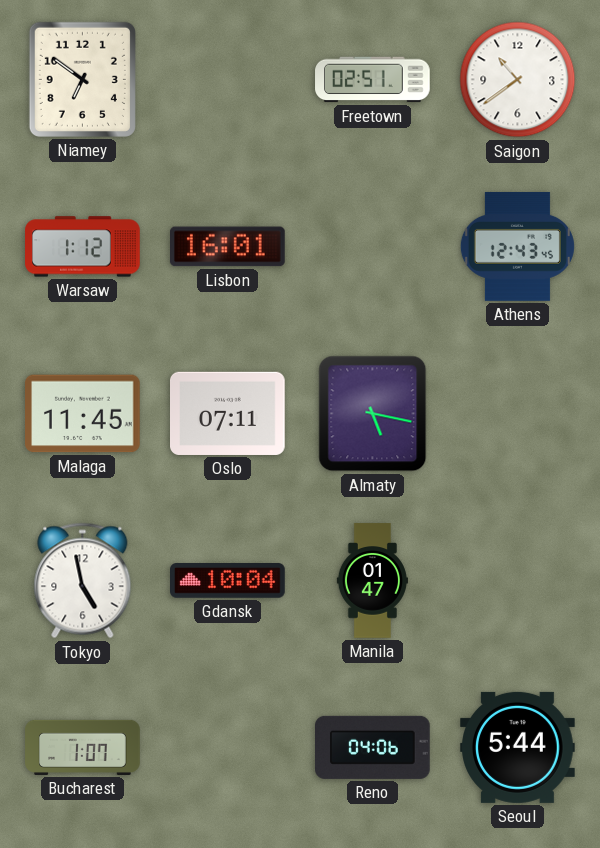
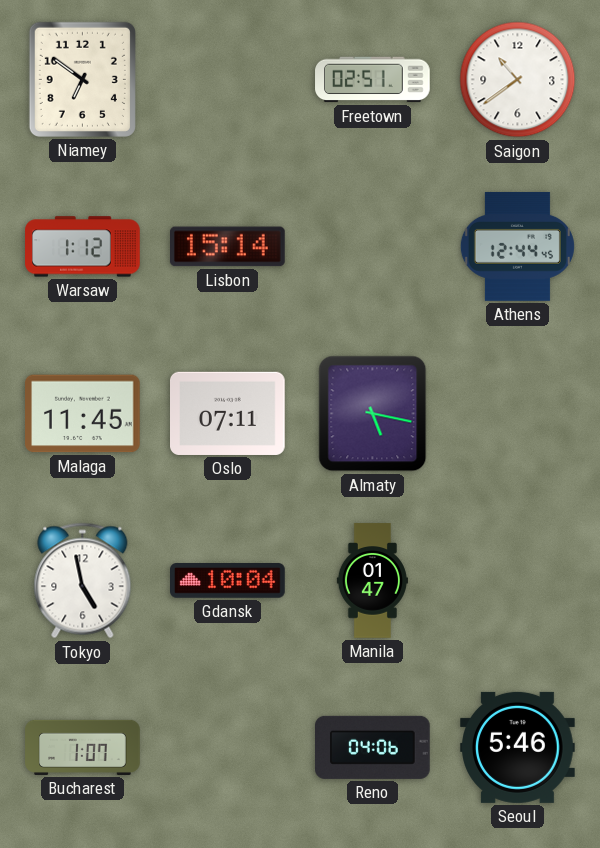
Lisbon: 16:01 -> 15:14 (228, 247)
Athens: 12:43 -> 12:44 (517, 246)
Seoul: 5:44 -> 5:46 (518, 747)
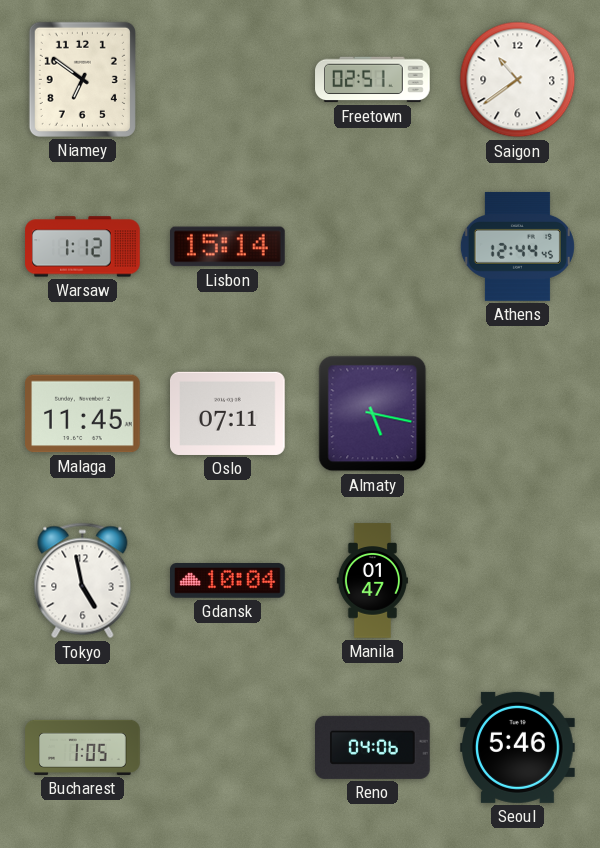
Bucharest: 1:07 -> 1:05 (83, 747)
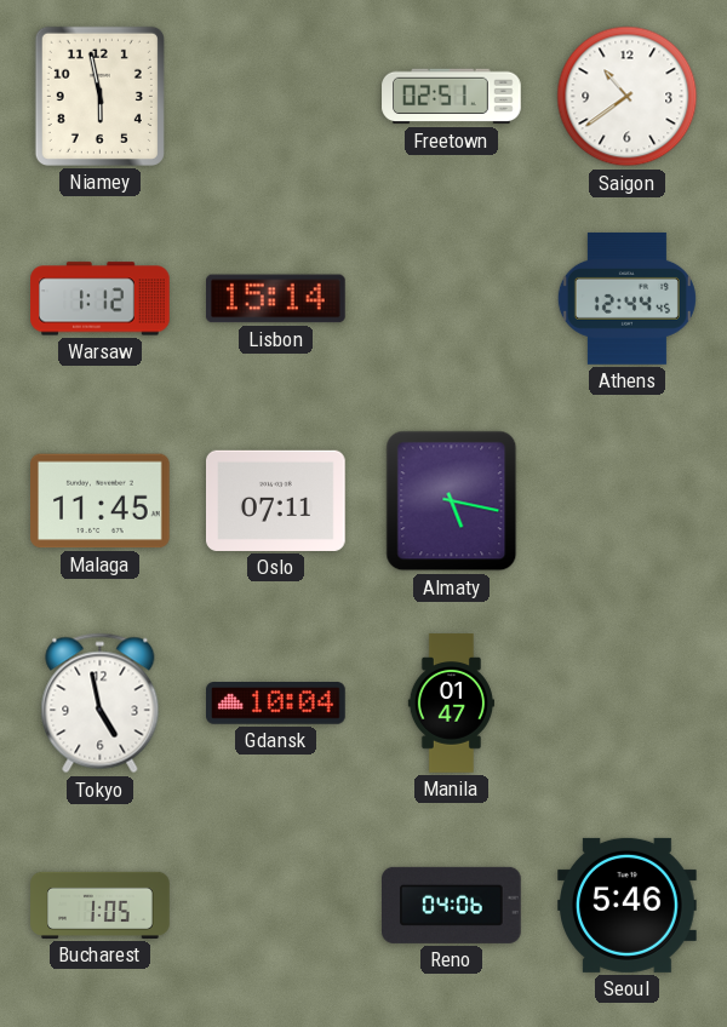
Niamey: 6:51 -> 5:58 (99, 96)
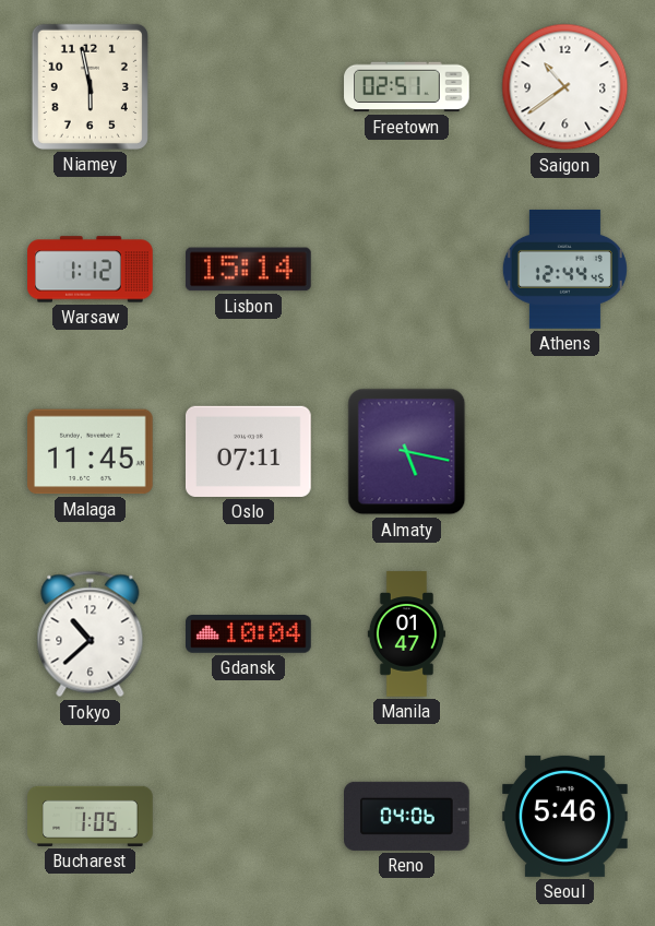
Tokyo: 4:58 -> 10:38 (91, 634)
